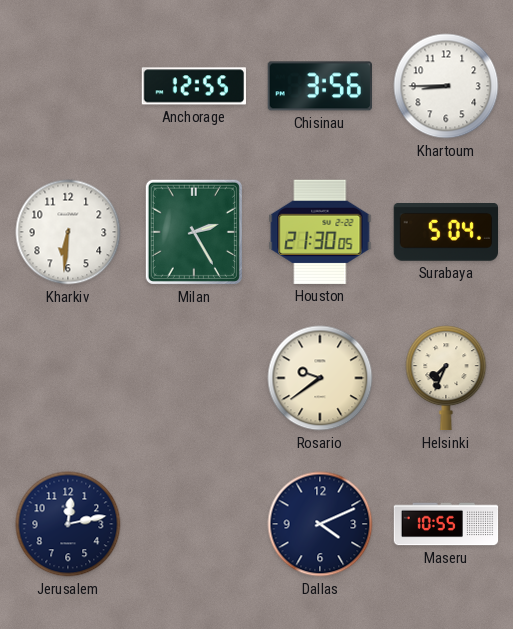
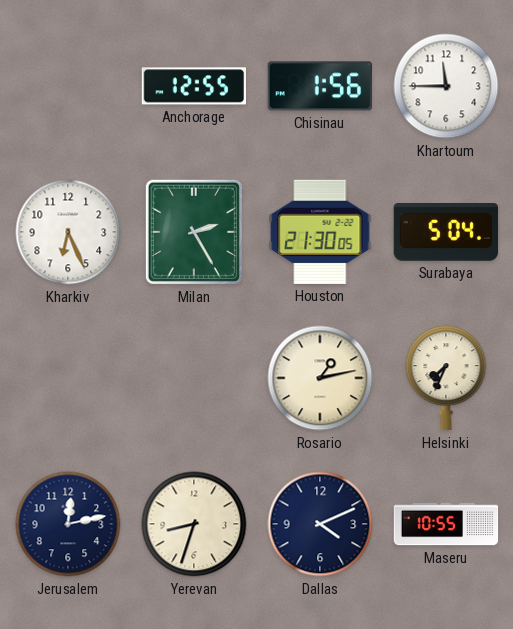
Chisinau: 3:56 -> 1:56 (319, 86)
Khartoum: 8:45 -> 11:45 (446, 86)
Kharkiv: 6:31 -> 6:26 (68, 232)
Rosario: 9:39 -> 1:13 (320, 378)
Yerevan: none -> 8:33 (194, 524)
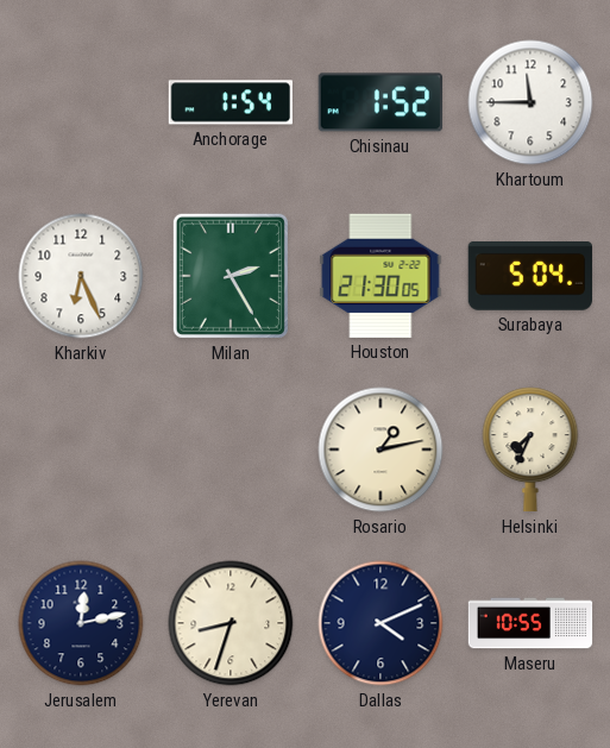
Anchorage: 12:55 -> 1:54 (229, 102)
Chisinau: 1:56 -> 1:52 (379, 102)
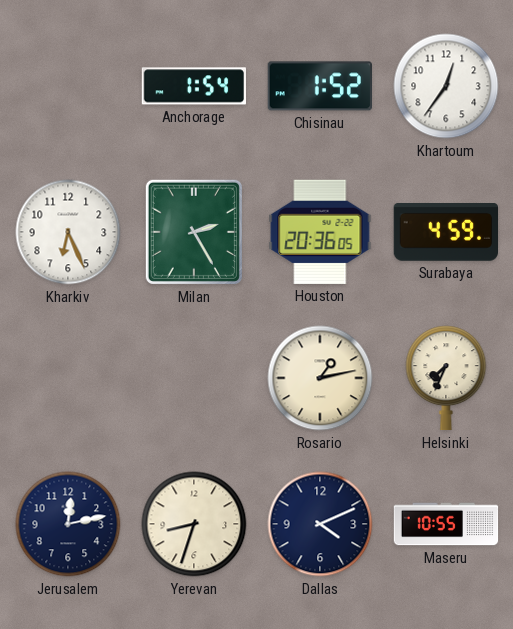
Khartoum: 11:45 -> 12:36 (446, 86)
Houston: 21:30 -> 20:36 (320, 232)
Surabaya: 5:04 -> 4:59 (445, 233)
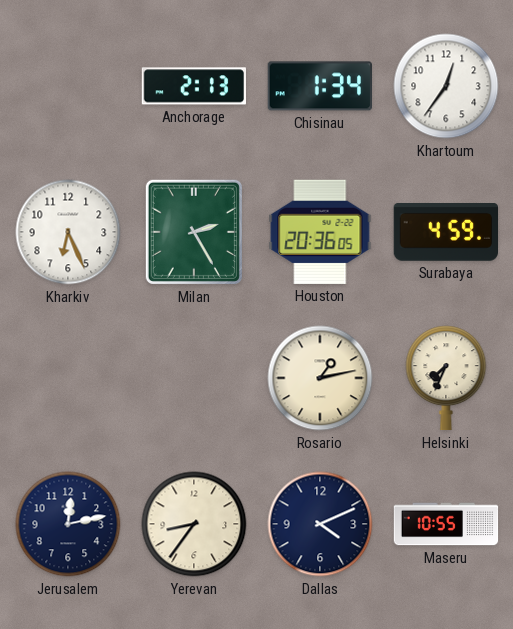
Anchorage: 1:54 -> 2:13 (193, 86)
Chisinau: 1:52 -> 1:34 (319, 86)
Yerevan: 8:33 -> 8:36 (194, 524)
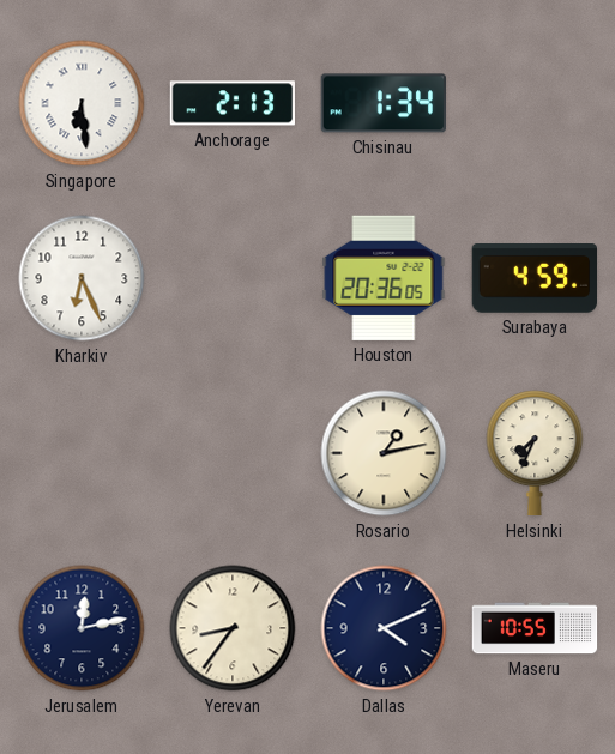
Singapore: none -> 6:29 (82, 103)
Khartoum: 12:36 -> none (446, 86)
Milan: 2:25 -> none (194, 232)
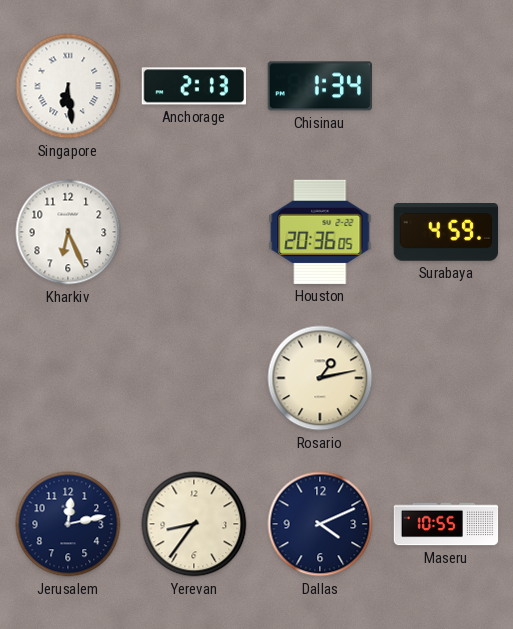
Helsinki: 7:34 -> none (535, 453)
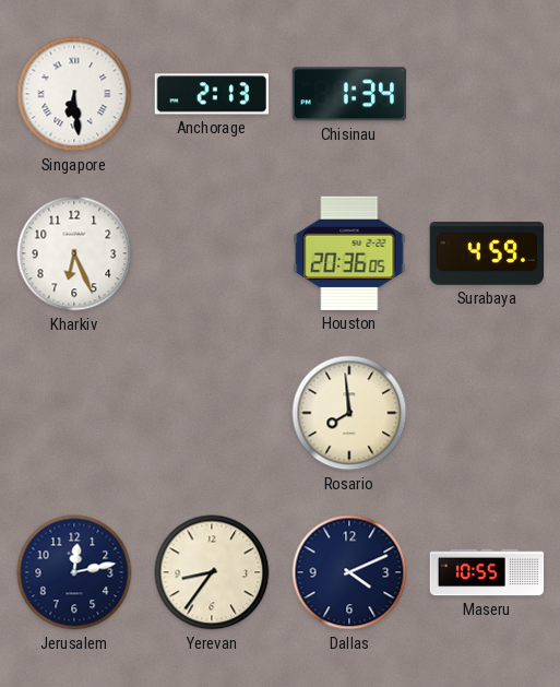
Rosario: 1:13 -> 7:59 (349, 413)
